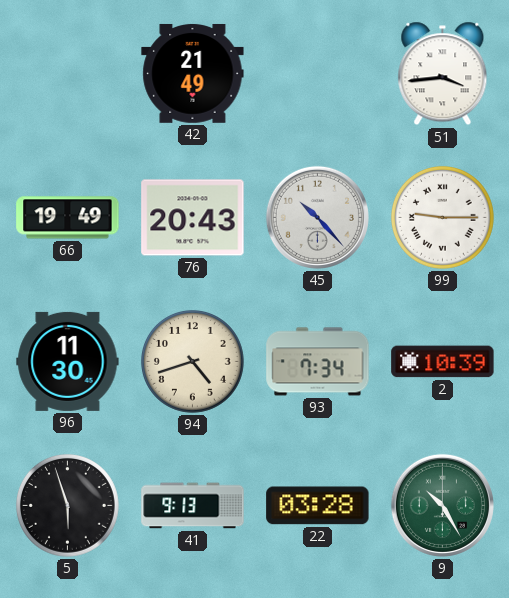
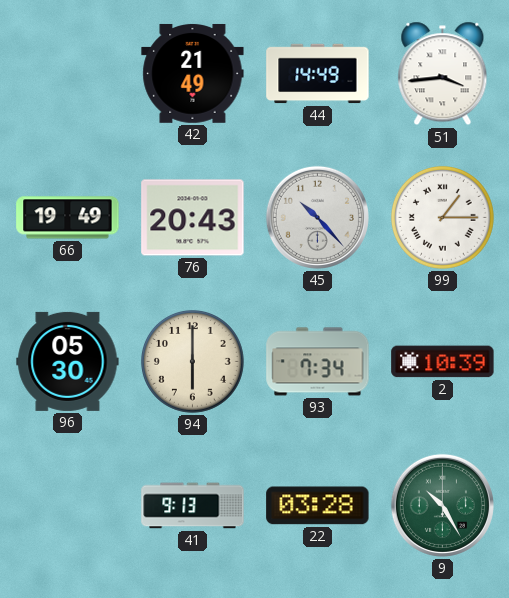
44: none -> 14:49 (318, 74)
99: 9:15 -> 1:15 (442, 217)
96: 11:30 -> 05:30 (68, 361)
94: 4:42 -> 6:00 (192, 361)
5: 5:57 -> none (67, 505)
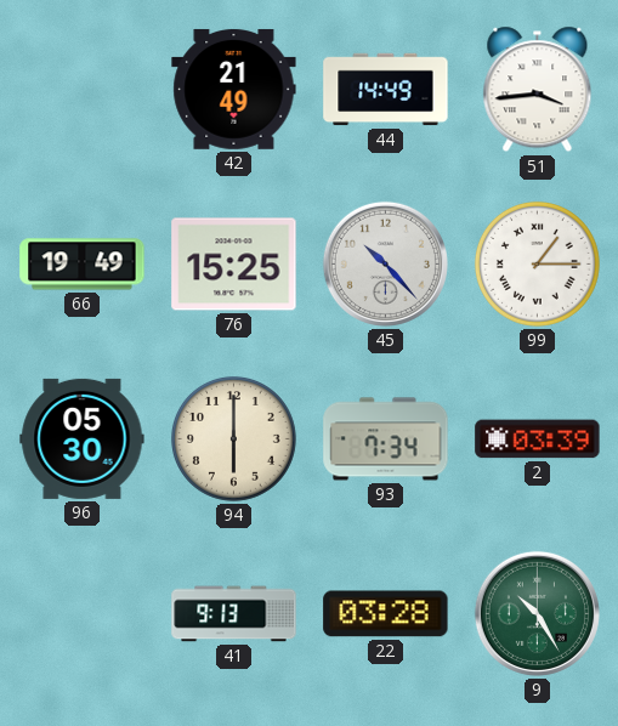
76: 20:43 -> 15:25 (234, 265)
2: 10:39 -> 03:39 (538, 439)
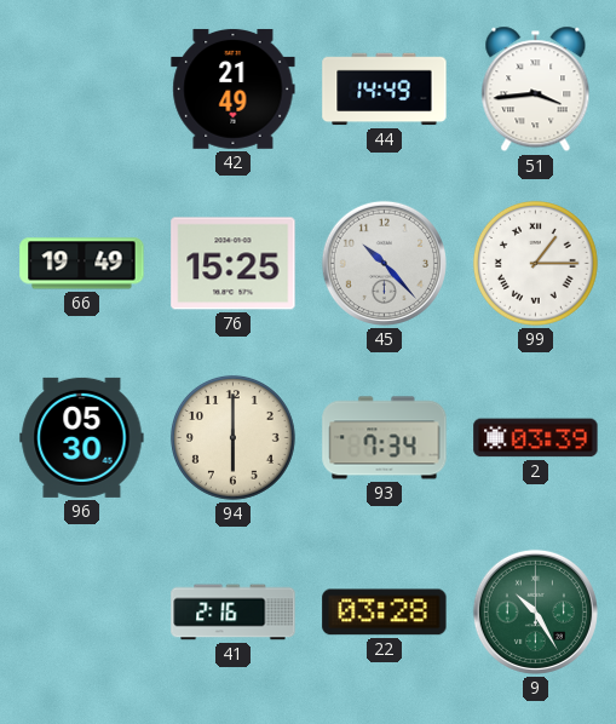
41: 9:13 -> 2:16 (234, 613)
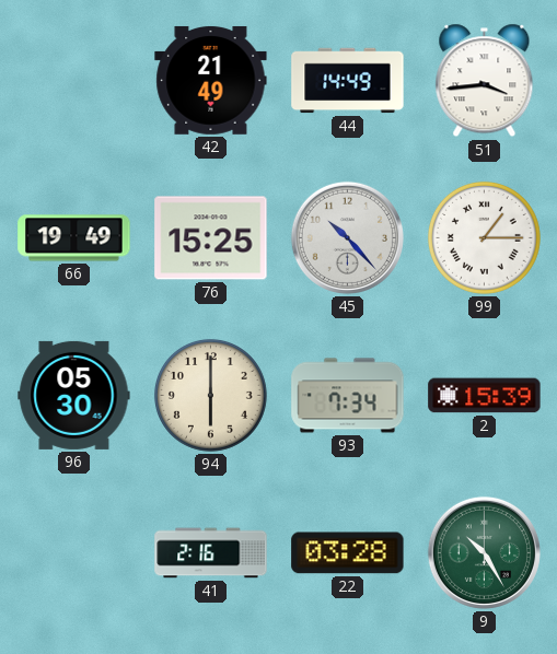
2: 03:39 -> 15:39 (485, 396)
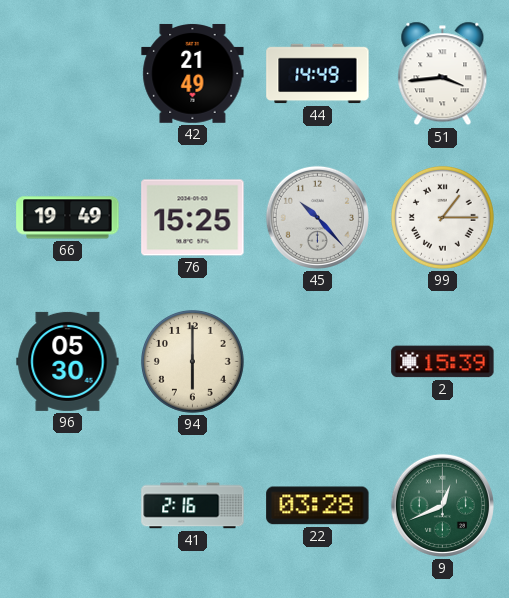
93: 7:34 -> none (348, 396)
9: 10:25 -> 12:41 (442, 505)
